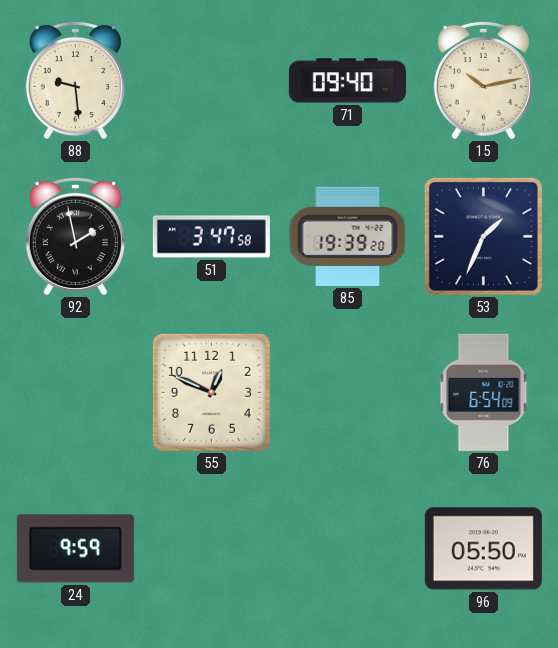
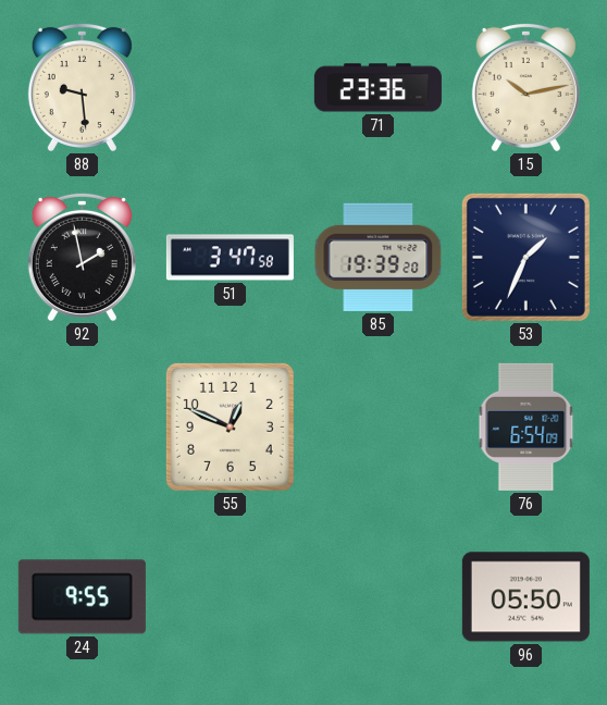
71: 09:40 -> 23:36 (377, 88)
24: 9:59 -> 9:55 (82, 597)
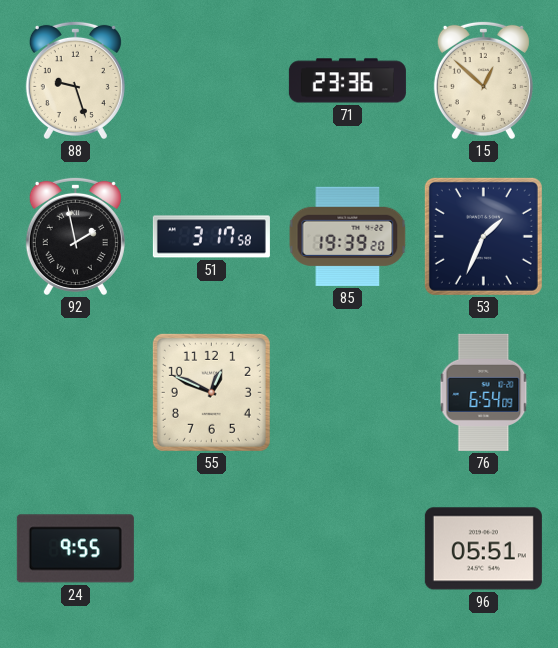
88: 9:29 -> 9:27 (75, 80)
15: 10:13 -> 12:52 (483, 80)
51: 3:47 -> 3:17 (211, 237)
96: 05:50 -> 05:51 (483, 549)
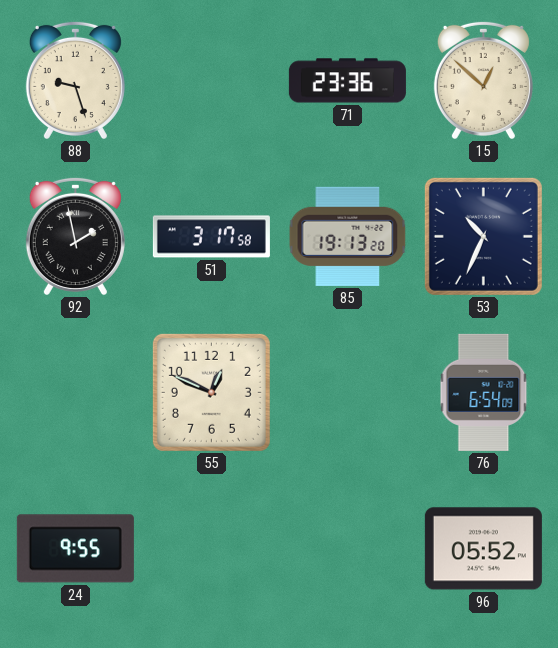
85: 19:39 -> 19:13 (348, 236)
53: 1:34 -> 10:34 (483, 236)
96: 05:51 -> 05:52 (483, 549)
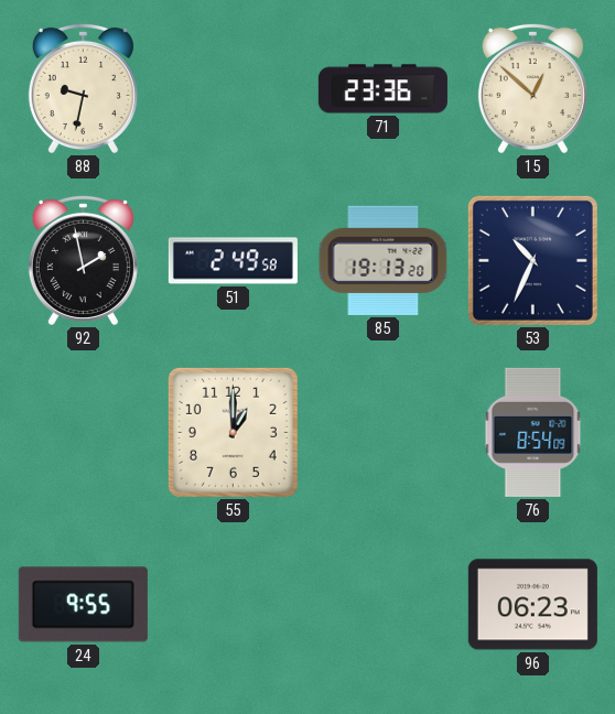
88: 9:27 -> 9:32 (83, 88)
51: 3:17 -> 2:49 (233, 261)
55: 12:49 -> 1:00 (233, 432)
76: 6:54 -> 8:54 (533, 432)
96: 05:52 -> 06:23 (532, 605)
